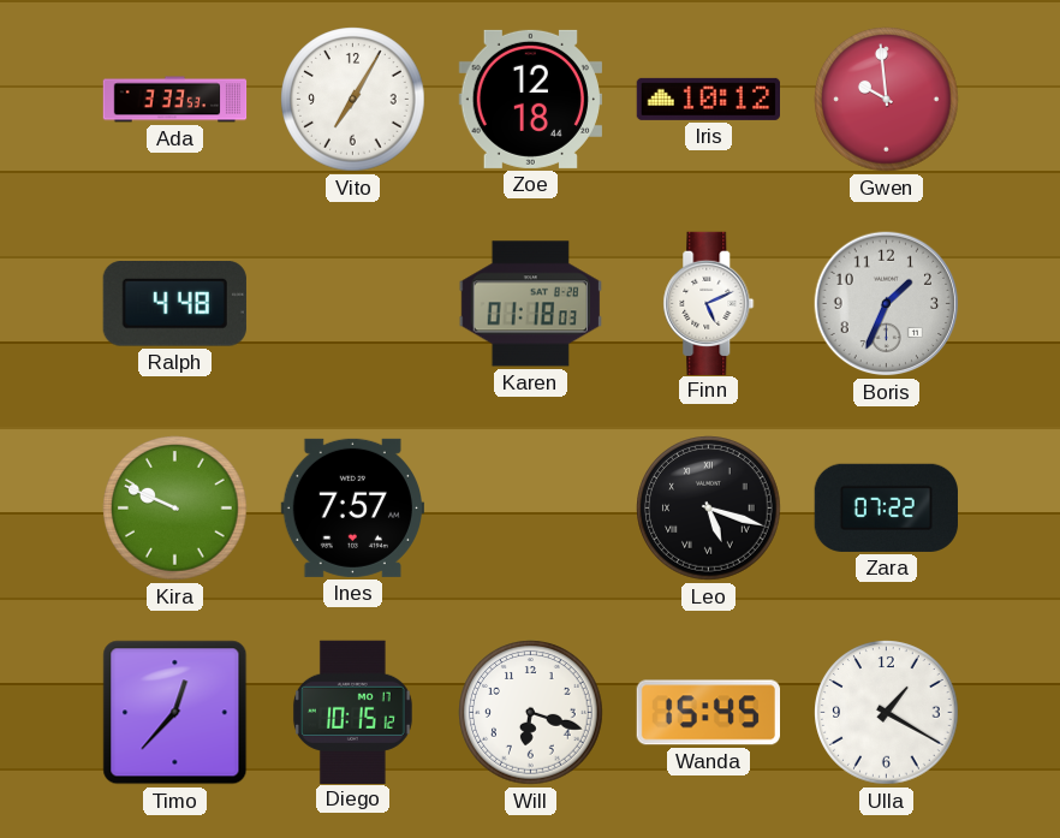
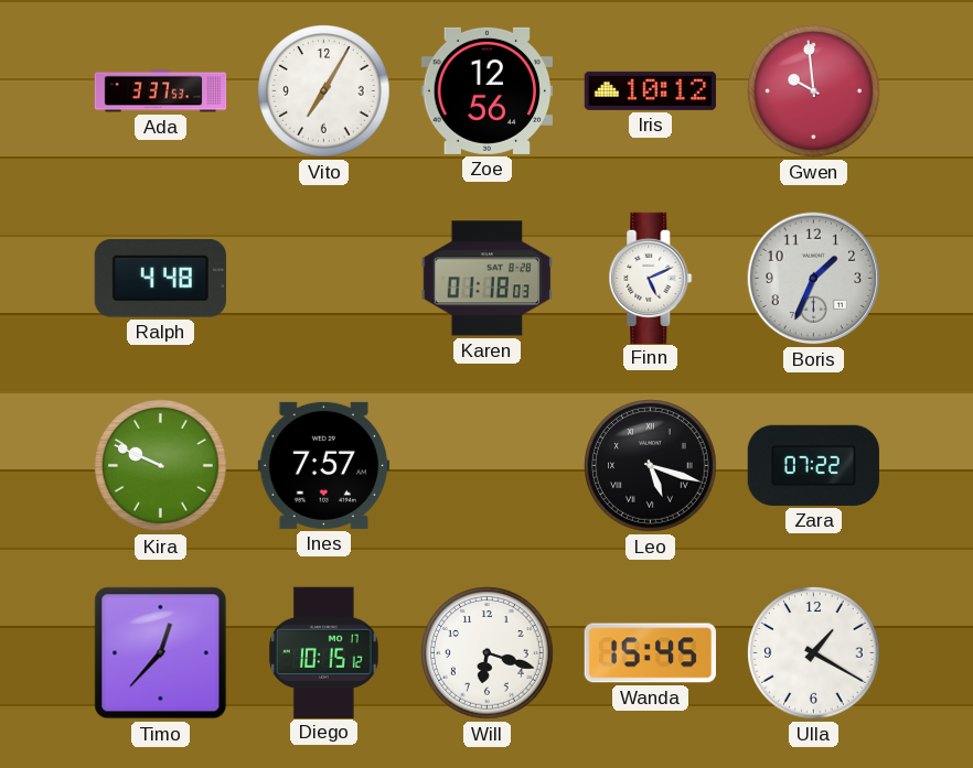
Ada: 3:33 -> 3:37 (161, 91)
Zoe: 12:18 -> 12:56 (487, 90)
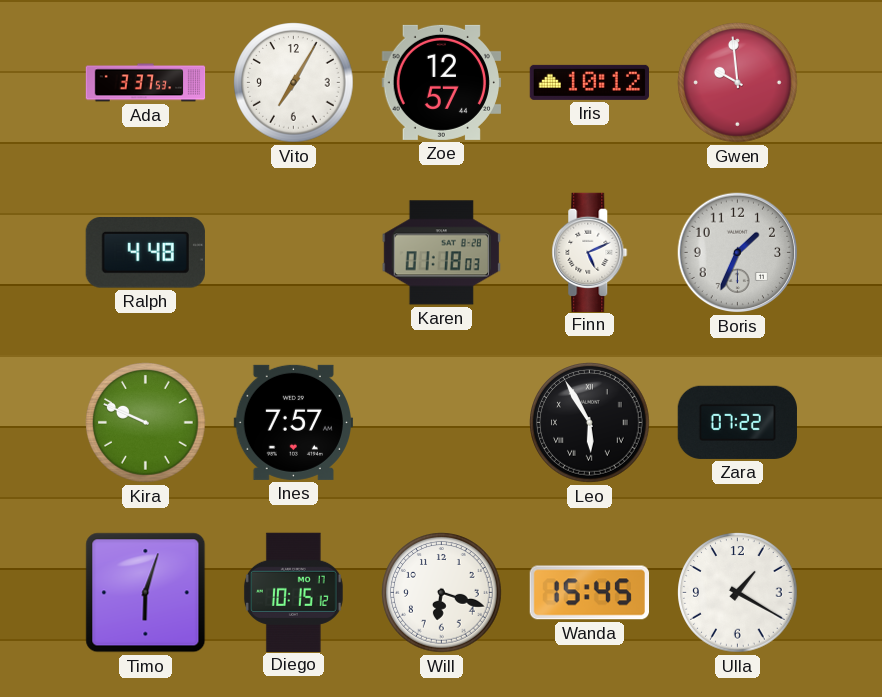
Zoe: 12:56 -> 12:57 (441, 82)
Leo: 5:18 -> 5:55 (590, 423)
Timo: 12:37 -> 6:03 (146, 593)
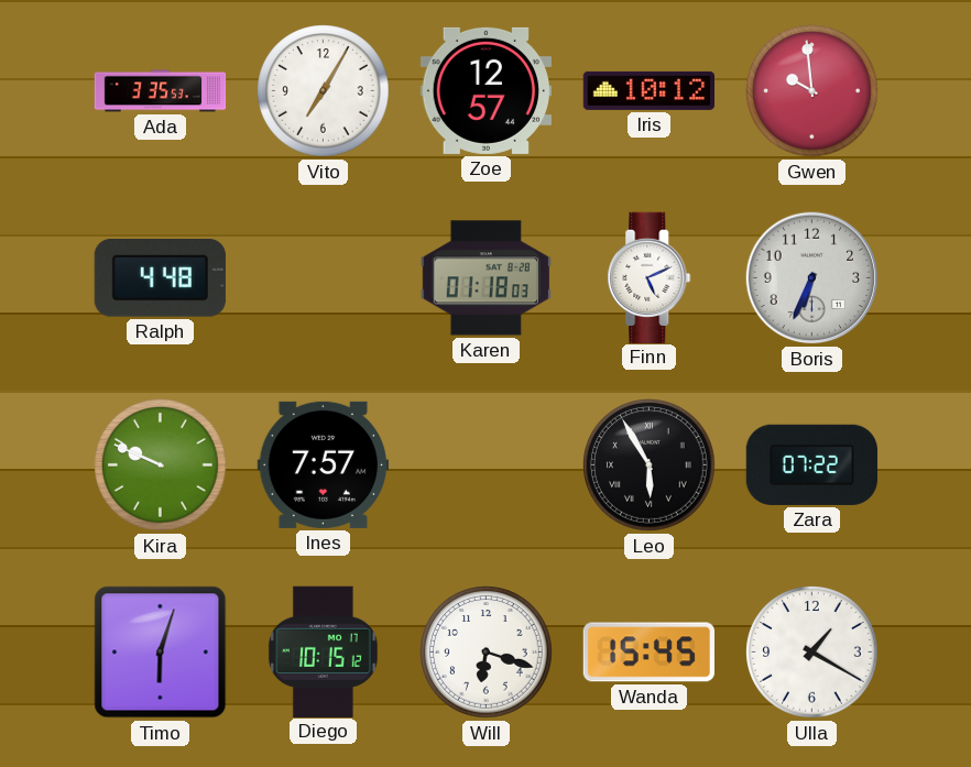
Ada: 3:37 -> 3:35 (161, 91)
Boris: 1:34 -> 6:34 (812, 278)
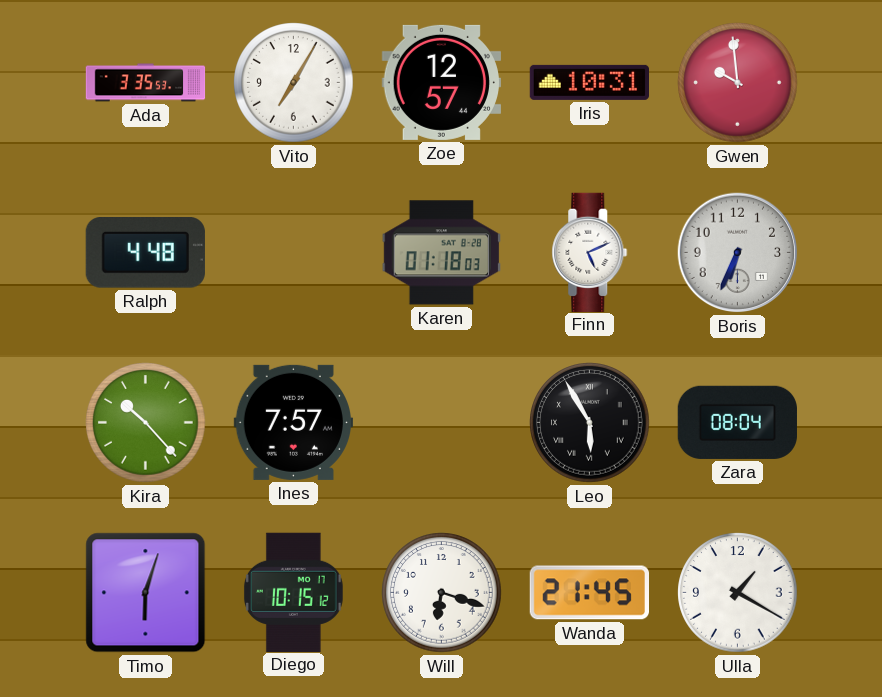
Iris: 10:12 -> 10:31 (589, 82)
Kira: 9:49 -> 10:23 (146, 423)
Zara: 07:22 -> 08:04 (737, 422)
Wanda: 15:45 -> 21:45 (589, 593)
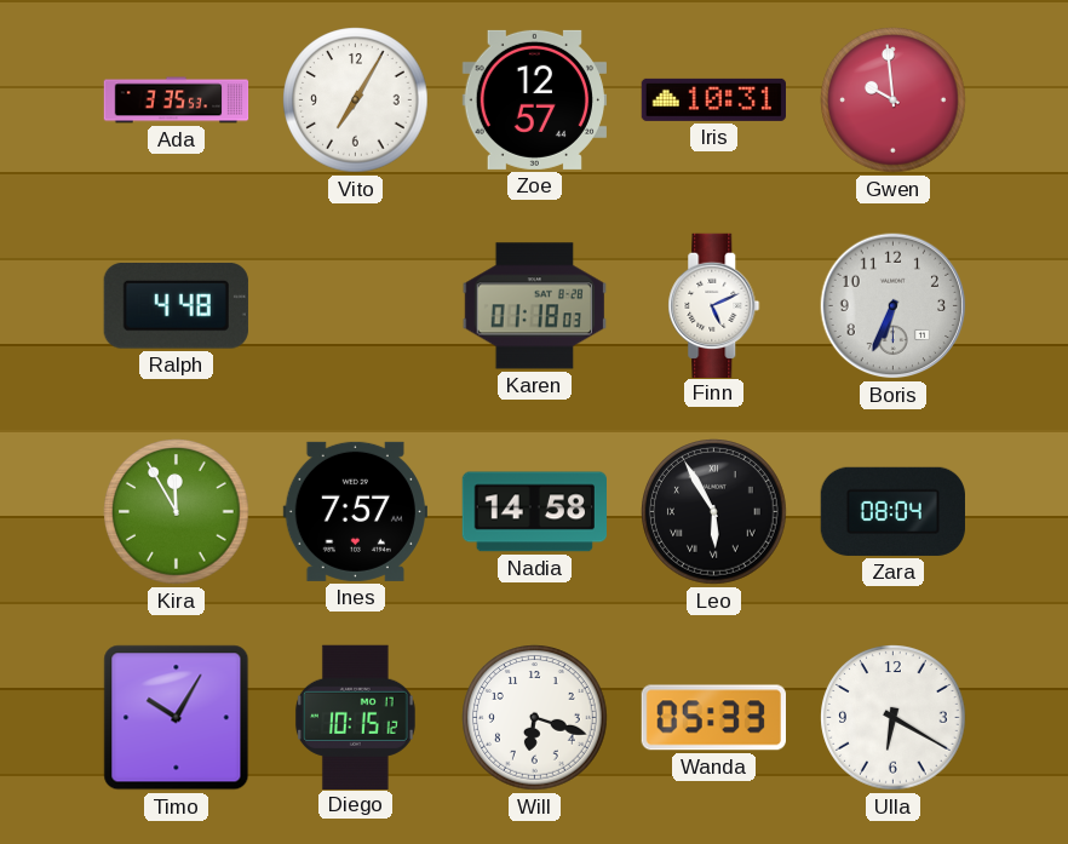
Kira: 10:23 -> 11:55 (177, 512)
Nadia: none -> 14:58 (534, 512)
Timo: 6:03 -> 10:05 (177, 718)
Wanda: 21:45 -> 05:33 (713, 718)
Ulla: 1:20 -> 6:20 (894, 718)
